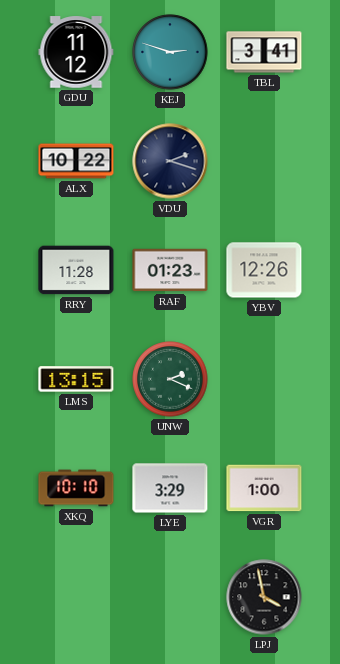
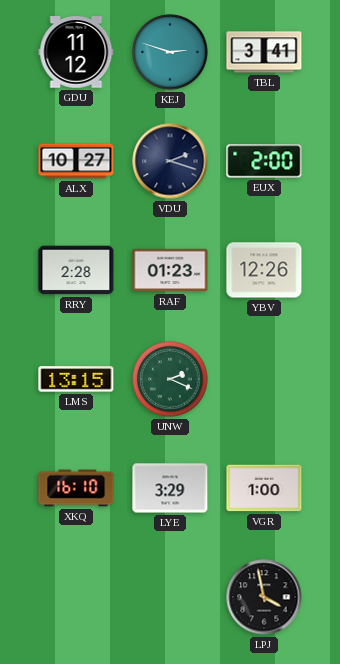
ALX: 10:22 -> 10:27 (76, 161)
EUX: none -> 2:00 (264, 161)
RRY: 11:28 -> 2:28 (76, 270)
XKQ: 10:10 -> 16:10 (76, 488)
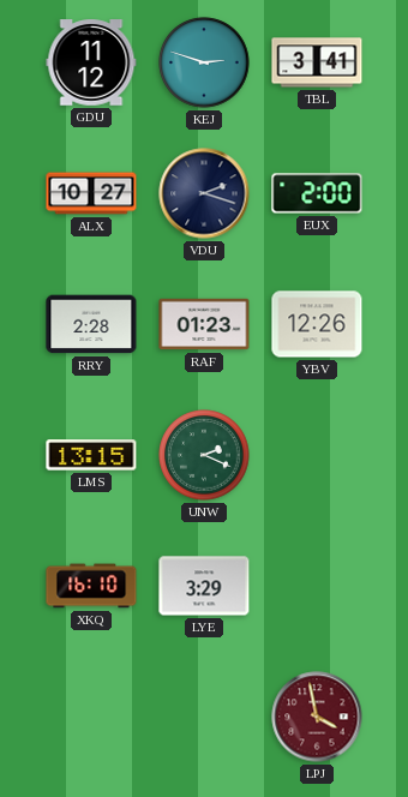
VGR: 1:00 -> none (264, 488)
LPJ dial: black -> burgundy (317, 717)
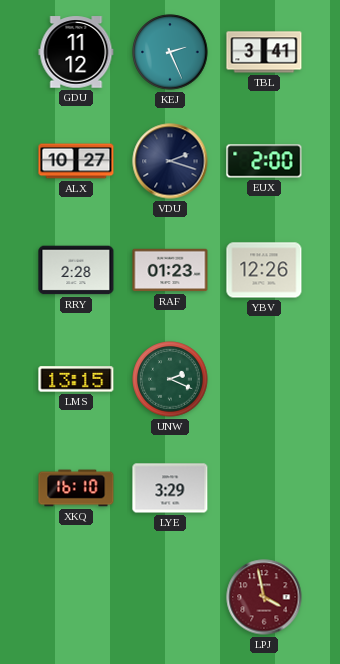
KEJ: 2:48 -> 2:26 (170, 52)
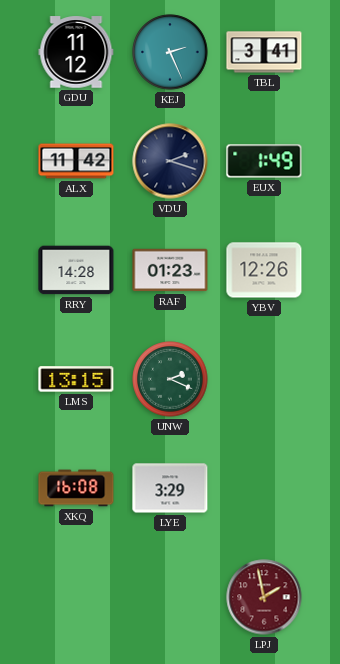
ALX: 10:27 -> 11:42 (76, 161)
EUX: 2:00 -> 1:49 (264, 161)
RRY: 2:28 -> 14:28 (76, 270)
XKQ: 16:10 -> 16:08 (76, 488)
LPJ: 3:58 -> 1:58 (264, 597)
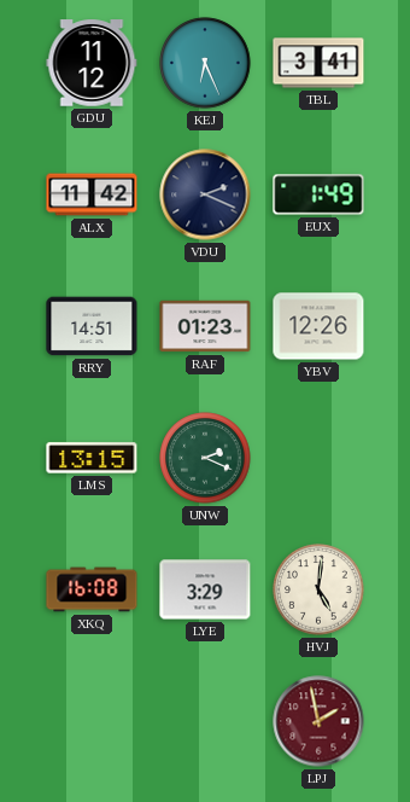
KEJ: 2:26 -> 6:26 (205, 63)
VDU: 2:18 -> 2:19 (205, 194)
RRY: 14:28 -> 14:51 (92, 326)
HVJ: none -> 5:01 (318, 589)
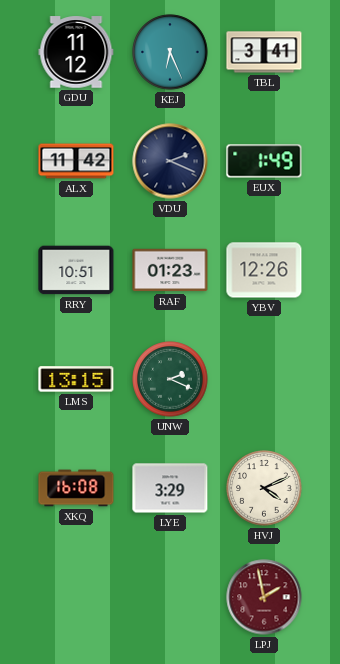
RRY: 14:51 -> 10:51 (76, 270)
HVJ: 5:01 -> 4:11 (264, 488)
